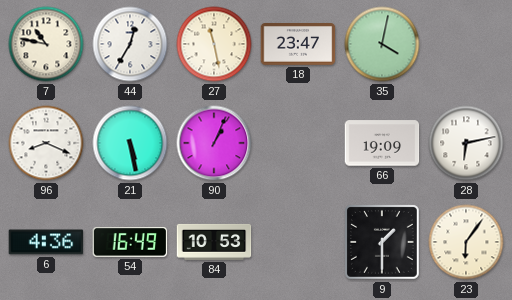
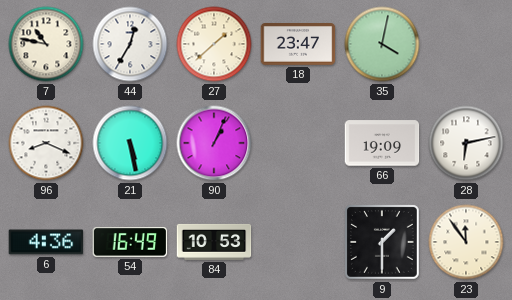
27: 11:28 -> 1:38 (214, 44)
23: 6:06 -> 11:54 (466, 242)
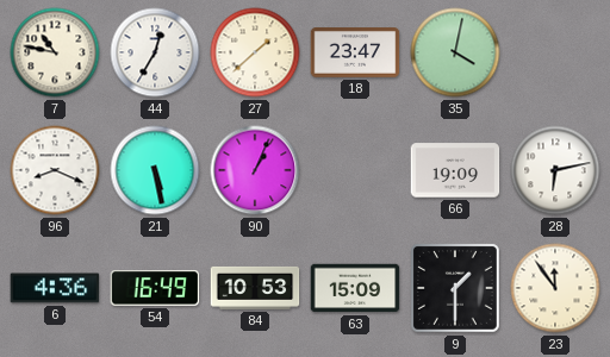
63: none -> 15:09 (355, 288)
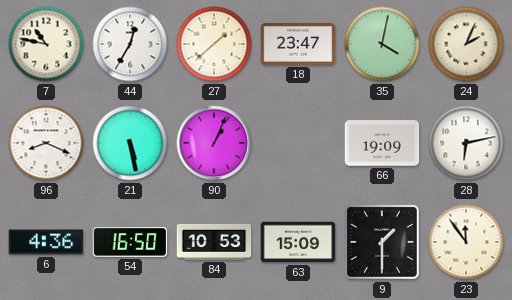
24: none -> 2:04 (466, 44)
54: 16:49 -> 16:50 (130, 242)
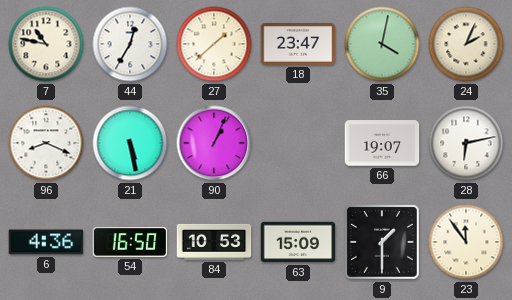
66: 19:09 -> 19:07 (382, 143)
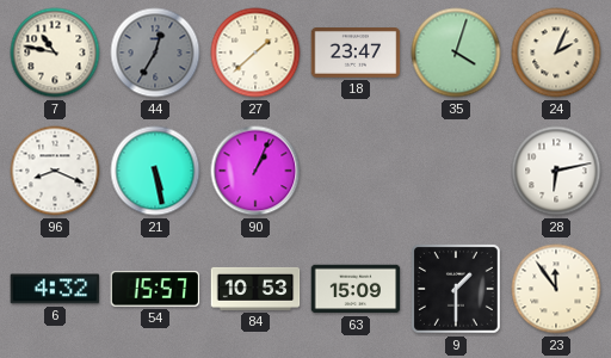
44 dial: white -> grey (155, 53)
35: 4:02 -> 4:03 (456, 53)
66: 19:07 -> none (382, 143)
6: 4:36 -> 4:32 (55, 289)
54: 16:50 -> 15:57 (155, 289)
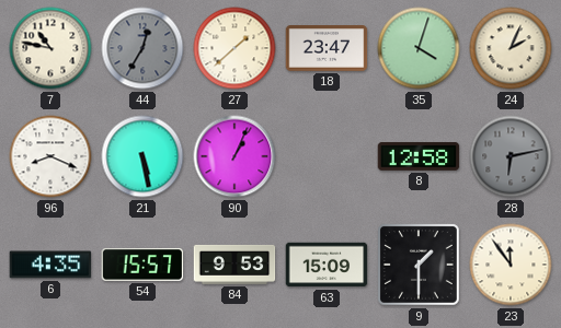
8: none -> 12:58 (419, 156)
28 dial: white -> grey (511, 156)
6: 4:32 -> 4:35 (50, 265)
84: 10:53 -> 9:53 (234, 265)
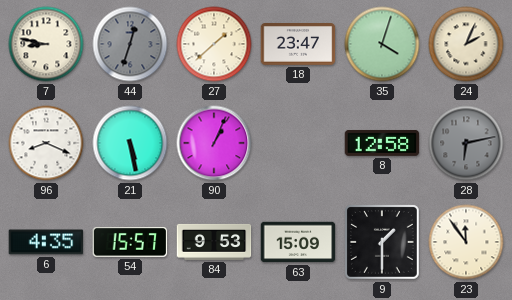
7: 10:47 -> 8:47 (46, 44)
44: 12:35 -> 12:33 (130, 44)
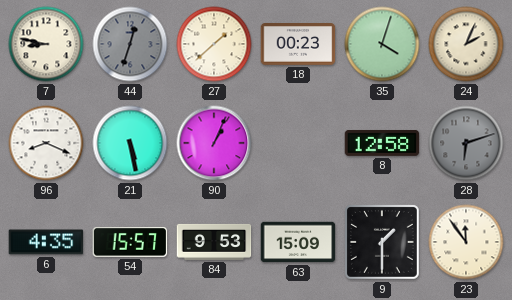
18: 23:47 -> 00:23 (298, 45)
28: 6:13 -> 6:12 (466, 143)
